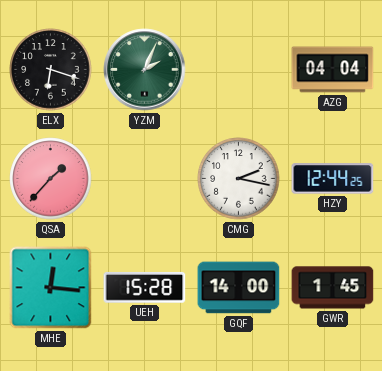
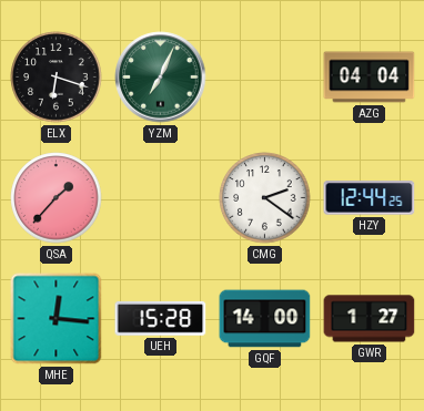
YZM: 2:04 -> 7:04 (161, 78)
CMG: 2:17 -> 2:21 (265, 198)
GWR: 1:45 -> 1:27 (370, 319)
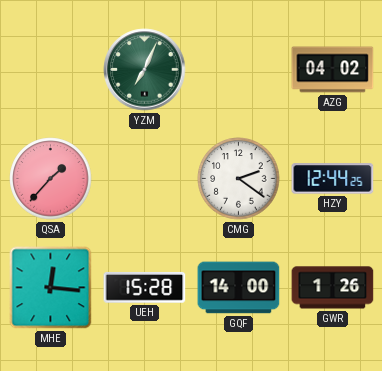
ELX: 6:18 -> none (57, 78)
AZG: 04:04 -> 04:02 (333, 70)
GWR: 1:27 -> 1:26 (333, 288)
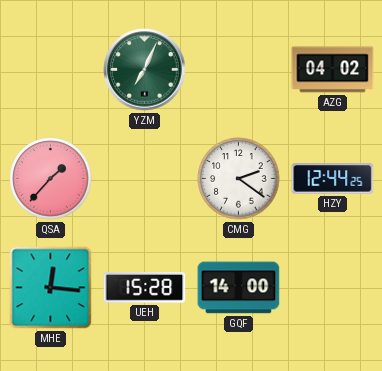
GWR: 1:26 -> none (333, 288)
